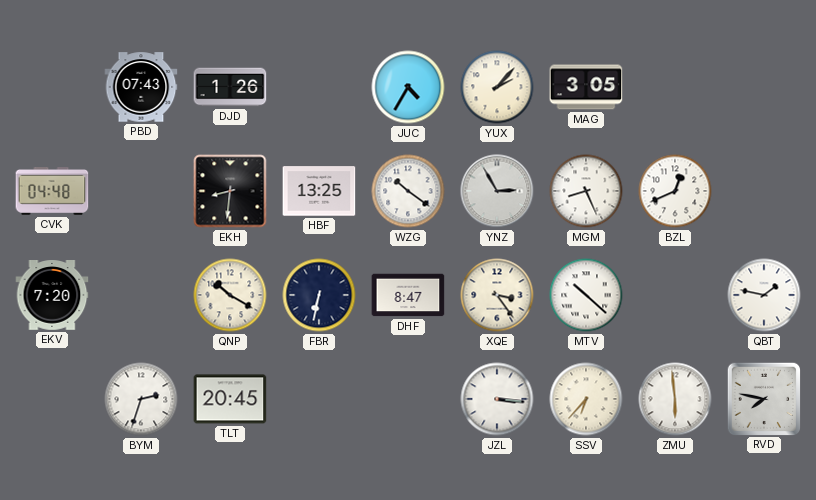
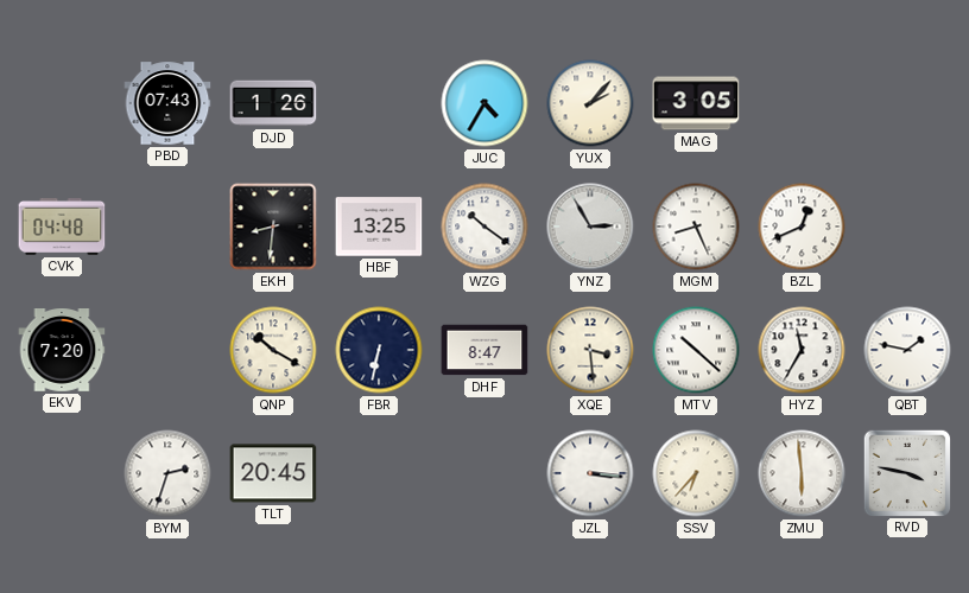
XQE: 3:24 -> 3:29 (590, 350)
HYZ: none -> 11:35 (802, 350)
RVD: 7:47 -> 3:47 (906, 472)
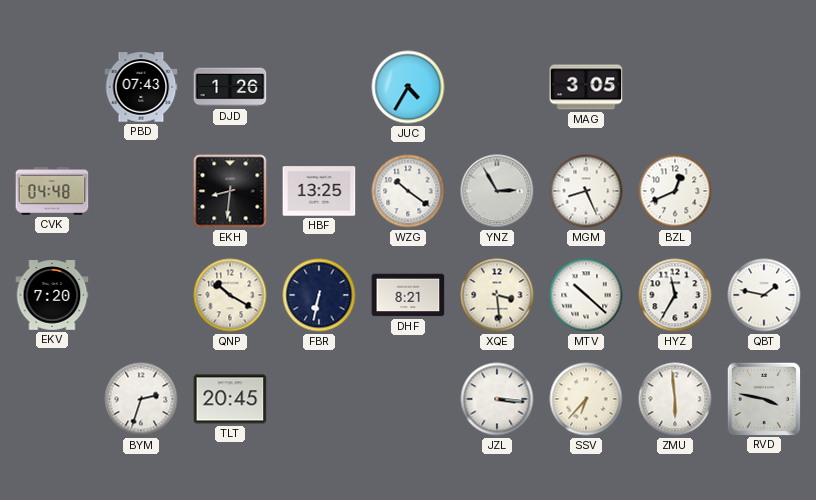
YUX: 2:07 -> none (590, 103)
DHF: 8:47 -> 8:21 (408, 295)
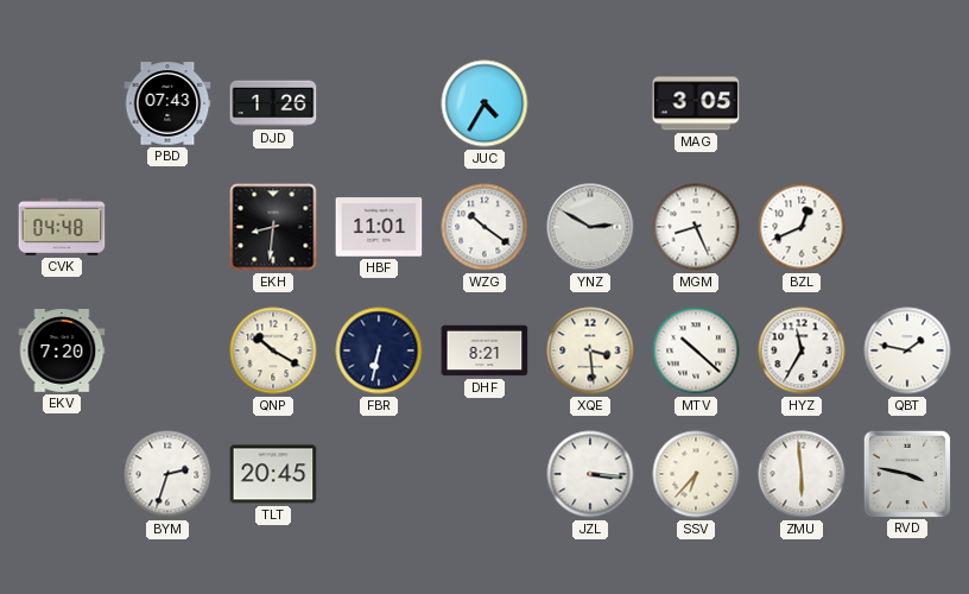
HBF: 13:25 -> 11:01 (379, 227)
YNZ: 2:55 -> 2:50 (590, 227)
